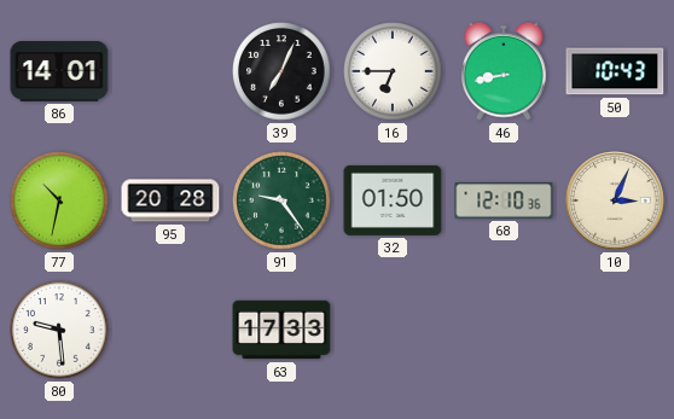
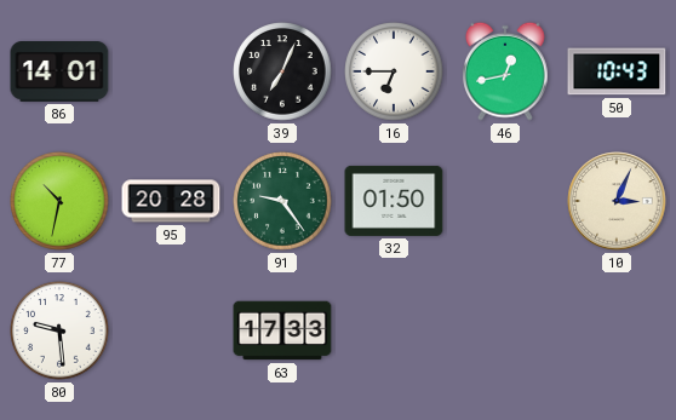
46: 8:43 -> 12:43 (506, 71)
68: 12:10 -> none (504, 200)
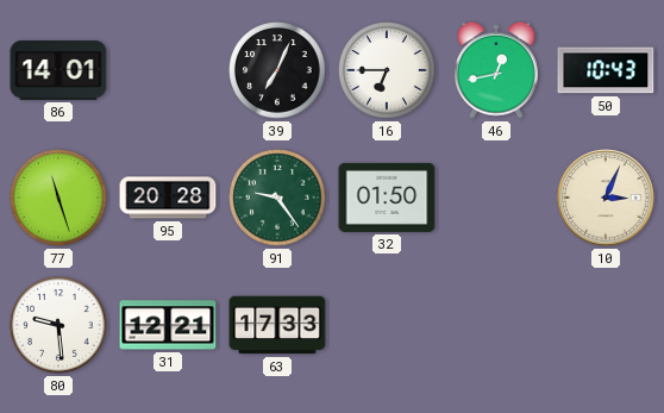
77: 10:32 -> 11:27 (58, 198)
31: none -> 12:21 (168, 325)
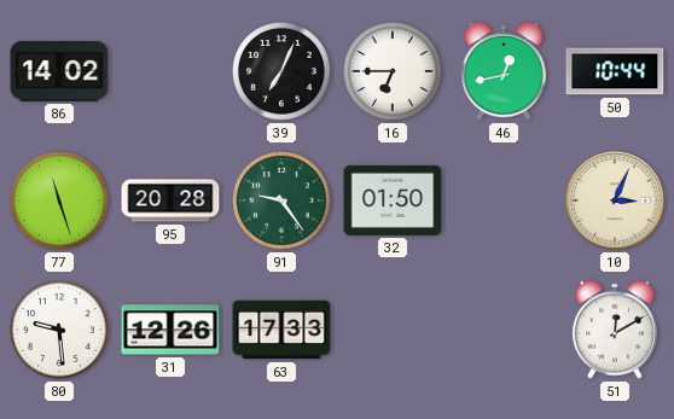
86: 14:01 -> 14:02 (59, 72)
50: 10:43 -> 10:44 (615, 71)
31: 12:21 -> 12:26 (170, 330)
51: none -> 12:10 (616, 330)
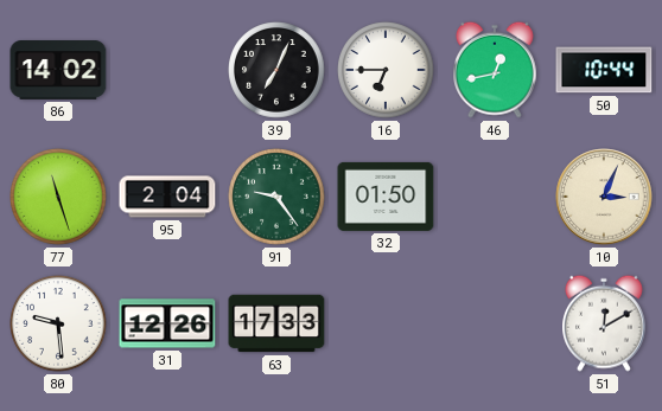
95: 20:28 -> 2:04 (167, 197)
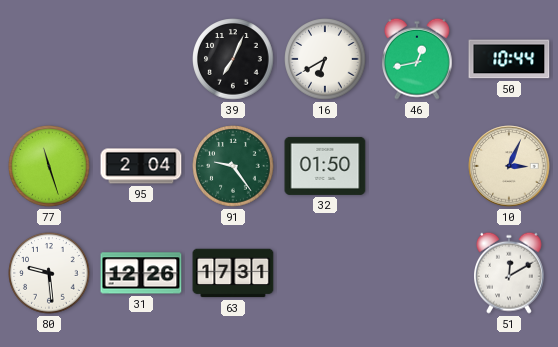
86: 14:02 -> none (58, 71)
16: 6:45 -> 6:40 (325, 59)
63: 17:33 -> 17:31 (233, 273)
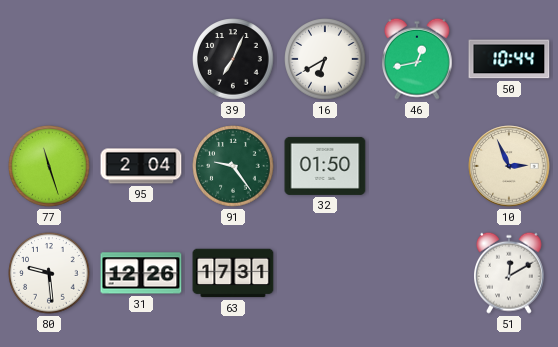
10: 3:04 -> 2:56 (509, 166)
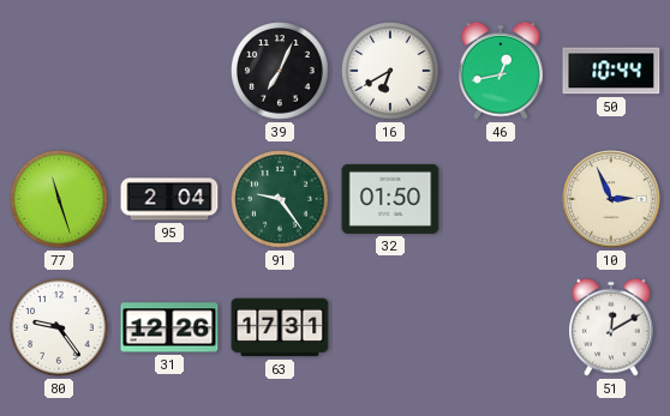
80: 9:29 -> 9:24 (59, 327)
